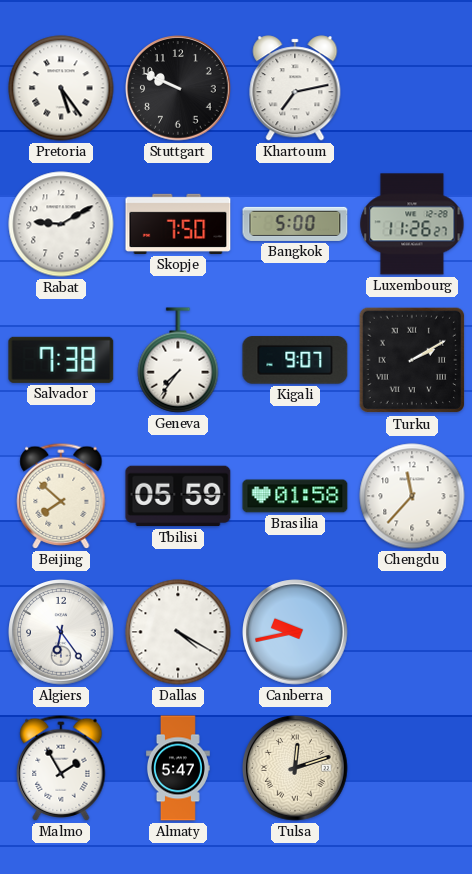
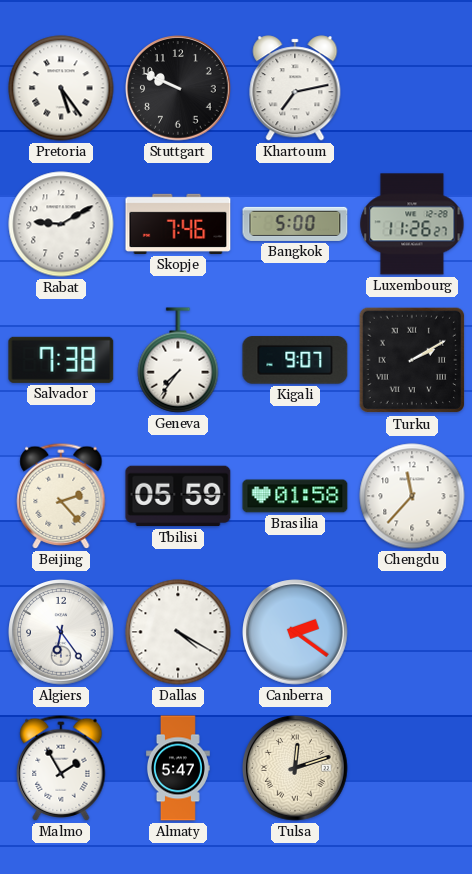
Skopje: 7:50 -> 7:46 (178, 224)
Beijing: 7:52 -> 2:23 (61, 496)
Canberra: 9:43 -> 2:21 (295, 632)
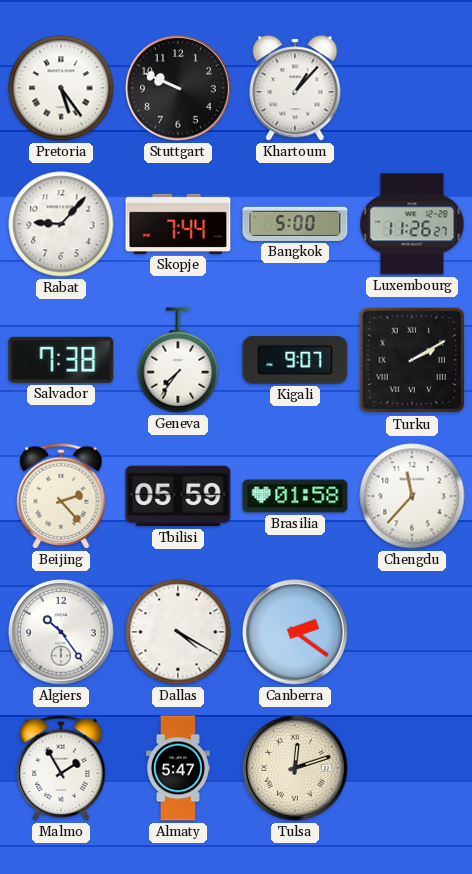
Khartoum: 7:13 -> 1:07 (295, 88)
Rabat: 9:10 -> 9:07 (61, 224)
Skopje: 7:46 -> 7:44 (178, 224)
Algiers: 6:24 -> 10:24 (61, 632)
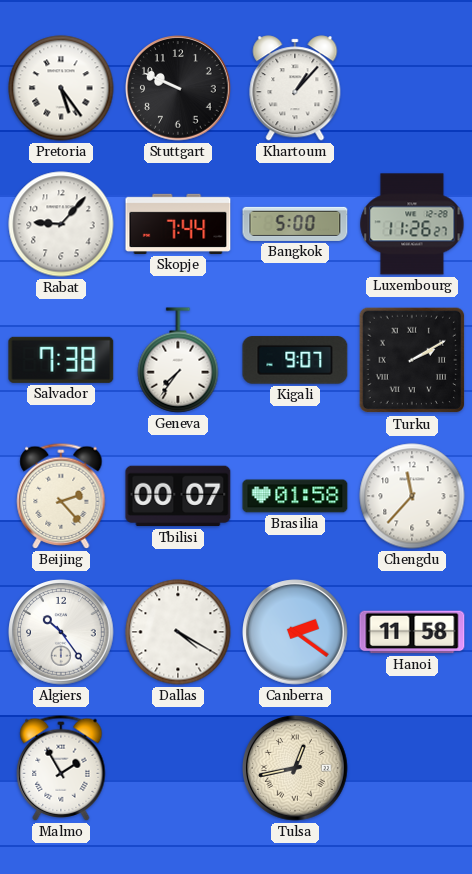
Tbilisi: 05:59 -> 00:07 (178, 496)
Hanoi: none -> 11:58 (412, 632)
Almaty: 5:47 -> none (178, 768)
Tulsa: 12:12 -> 12:43 (295, 768)
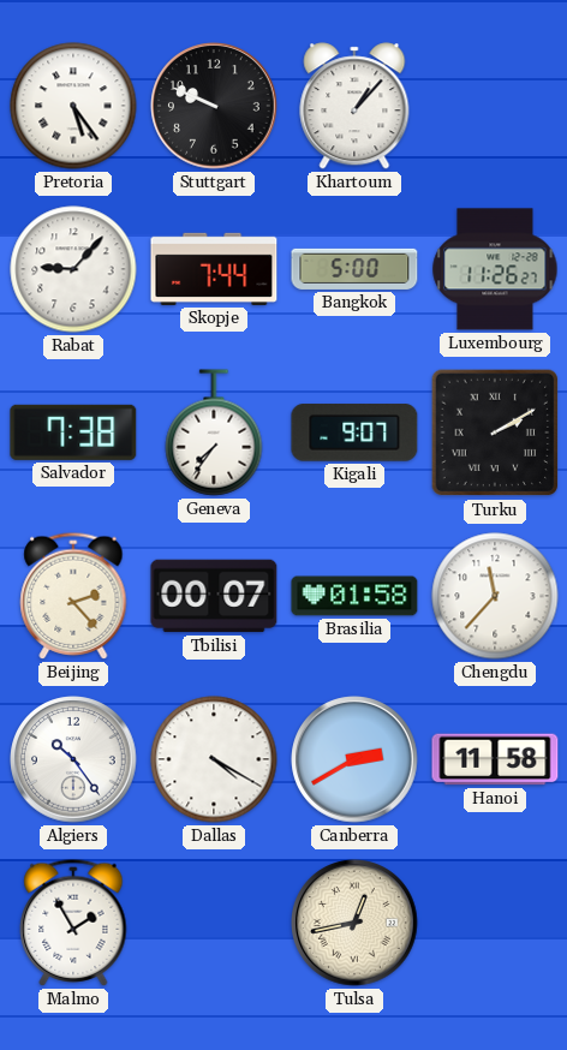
Canberra: 2:21 -> 2:40 (354, 759)
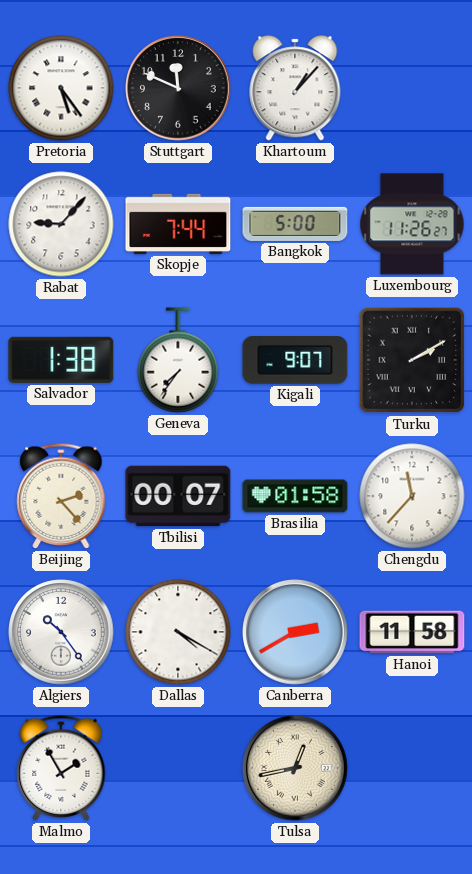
Stuttgart: 9:49 -> 11:49 (178, 88)
Salvador: 7:38 -> 1:38 (61, 360)
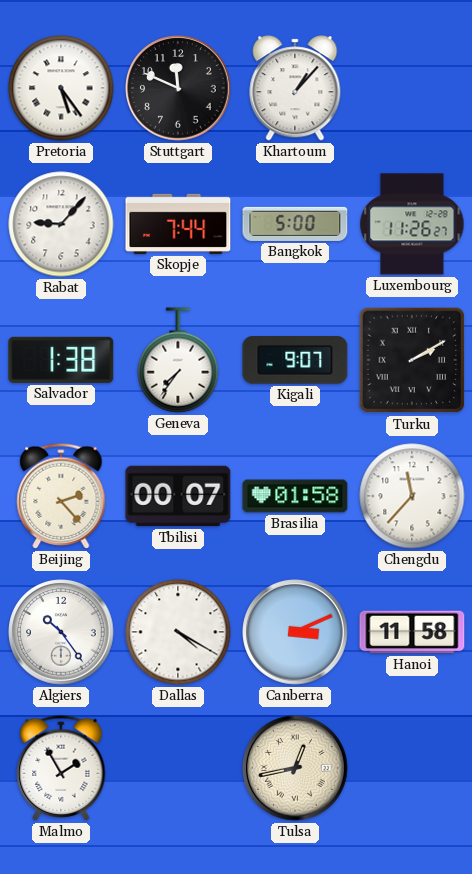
Canberra: 2:40 -> 3:11 (295, 632)
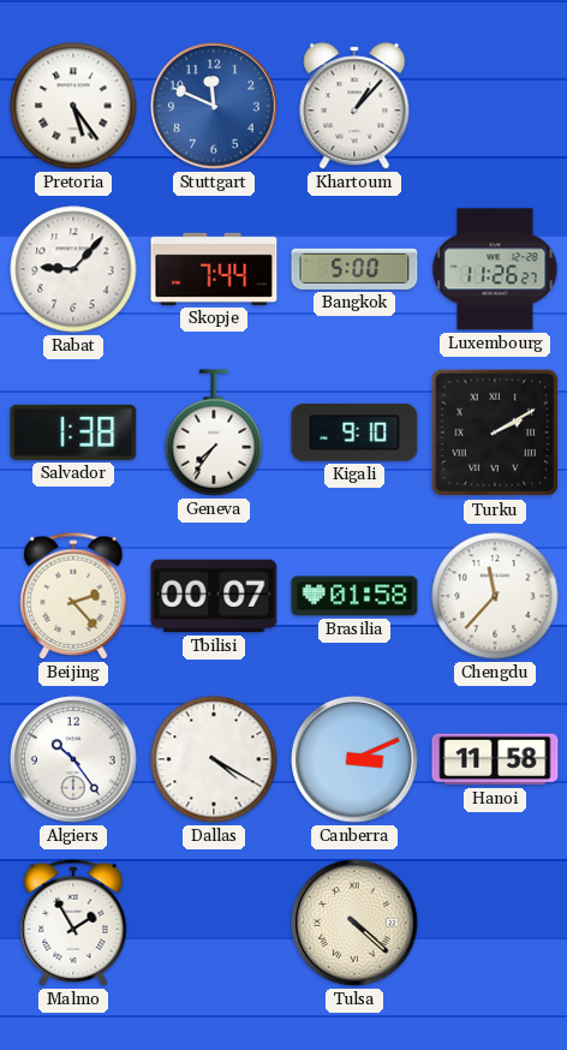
Stuttgart dial: black -> blue (214, 106)
Kigali: 9:07 -> 9:10 (354, 432)
Tulsa: 12:43 -> 4:22 (354, 923)
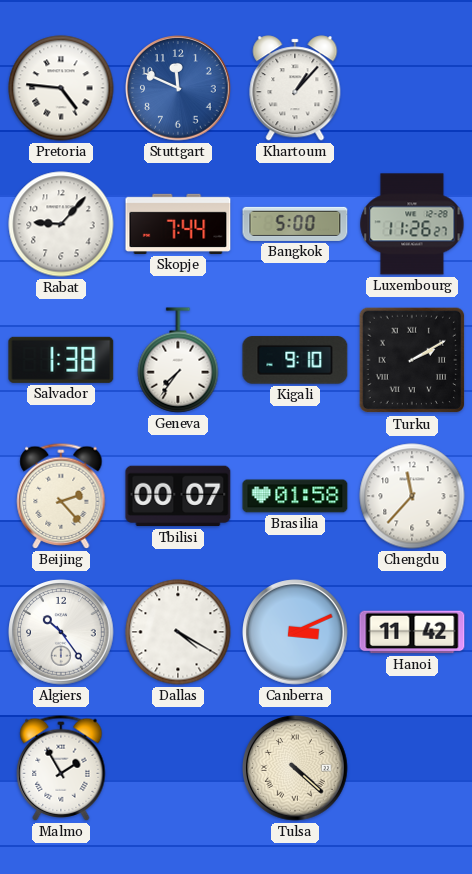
Pretoria: 5:24 -> 4:46 (61, 88)
Hanoi: 11:58 -> 11:42 (412, 632)
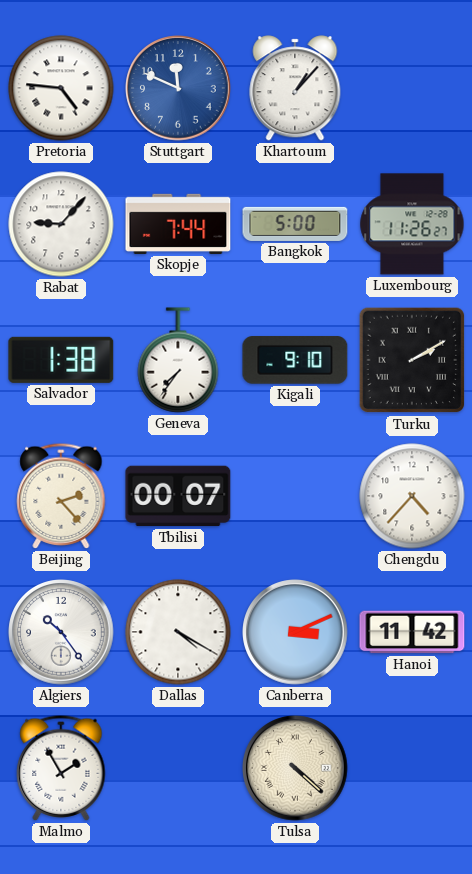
Brasilia: 01:58 -> none (295, 496)
Chengdu: 11:37 -> 4:37 (412, 496)
